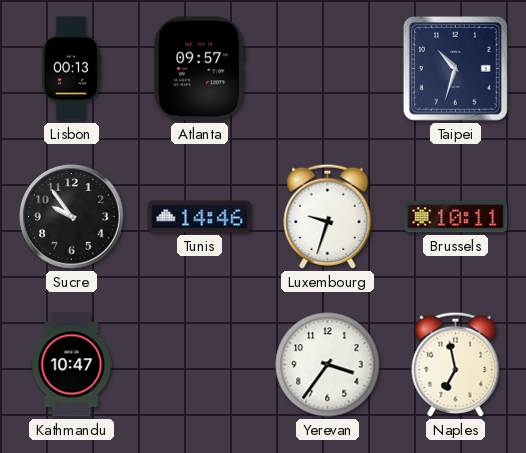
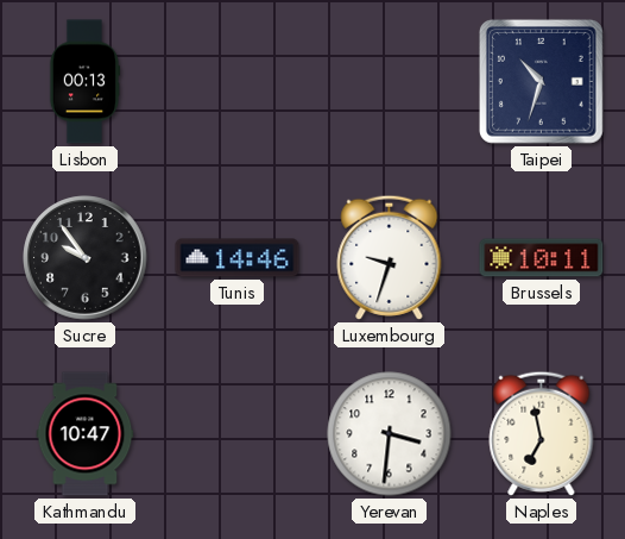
Atlanta: 09:57 -> none (200, 69)
Yerevan: 3:36 -> 3:31 (390, 434)
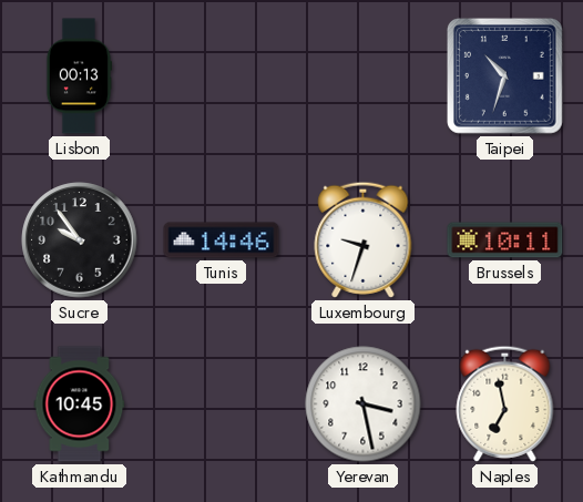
Kathmandu: 10:47 -> 10:45 (80, 404)
Yerevan: 3:31 -> 3:28 (364, 404)
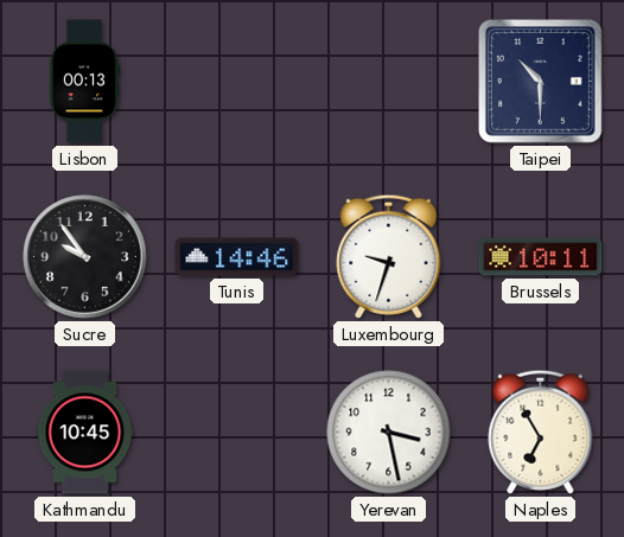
Taipei: 10:33 -> 10:30 (540, 81)
Naples: 6:58 -> 6:55 (541, 431)
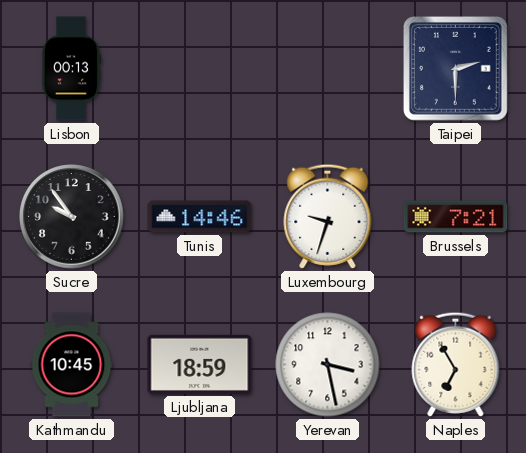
Taipei: 10:30 -> 2:30 (455, 68)
Brussels: 10:11 -> 7:21 (456, 217)
Ljubljana: none -> 18:59 (200, 364)
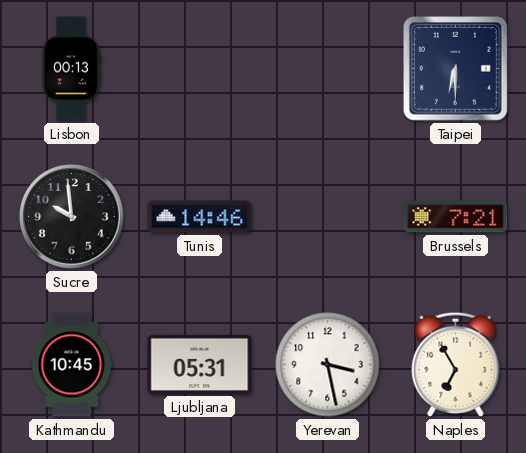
Taipei: 2:30 -> 6:30 (455, 68)
Sucre: 9:54 -> 9:59 (72, 217)
Luxembourg: 9:33 -> none (328, 216)
Ljubljana: 18:59 -> 05:31 (200, 364)
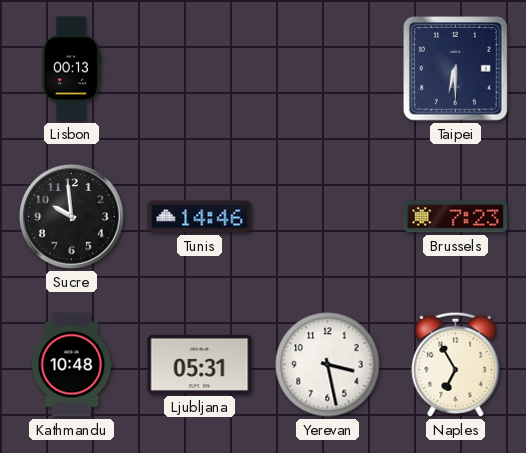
Brussels: 7:21 -> 7:23 (456, 217)
Kathmandu: 10:45 -> 10:48 (72, 365)
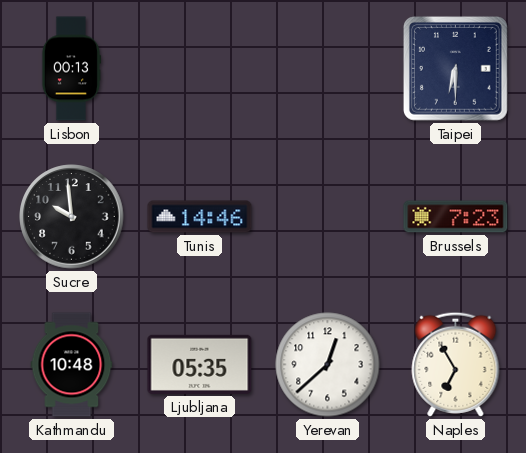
Ljubljana: 05:31 -> 05:35 (200, 364)
Yerevan: 3:28 -> 12:38 (328, 365)
